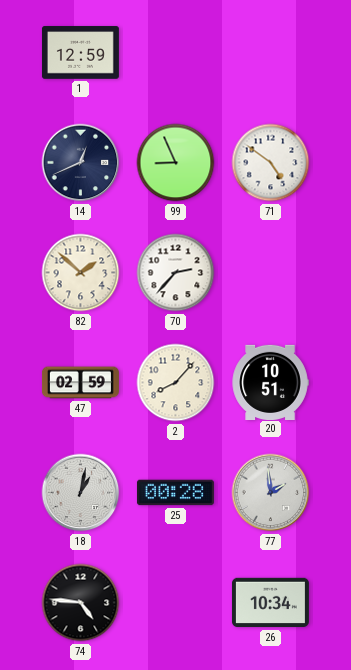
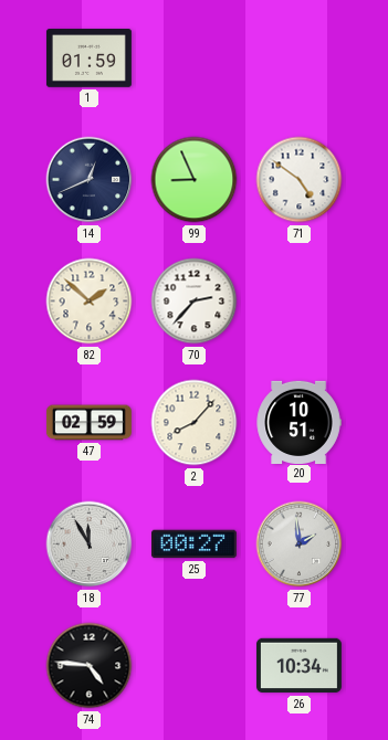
1: 12:59 -> 01:59 (88, 59)
18: 1:02 -> 11:55 (90, 545)
25: 00:28 -> 00:27 (193, 545)
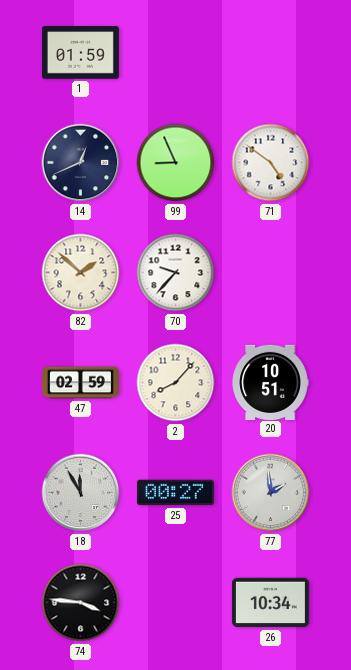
70: 2:37 -> 9:37 (176, 273)
74: 4:46 -> 3:46 (81, 603)
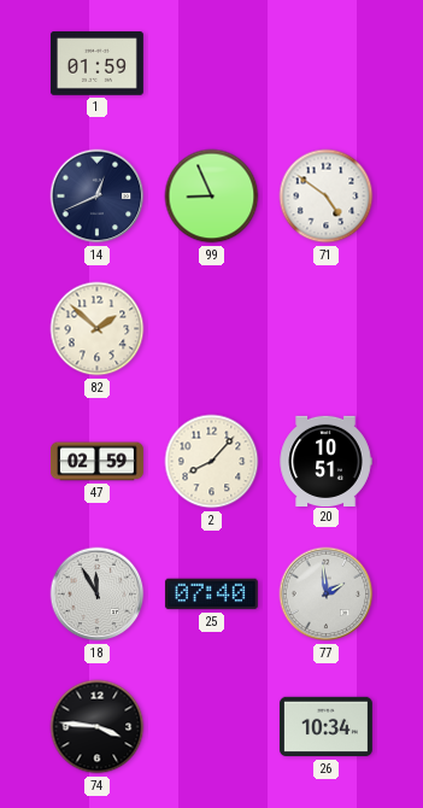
70: 9:37 -> none (176, 273)
25: 00:27 -> 07:40 (211, 595)
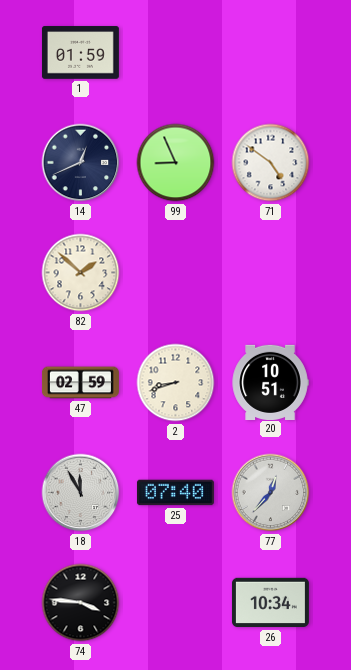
2: 8:07 -> 8:42 (176, 383)
77: 1:59 -> 12:37 (271, 493)
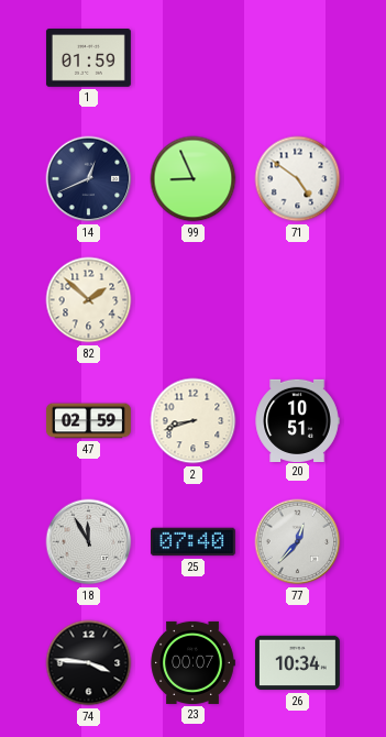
23: none -> 00:07 (192, 662)
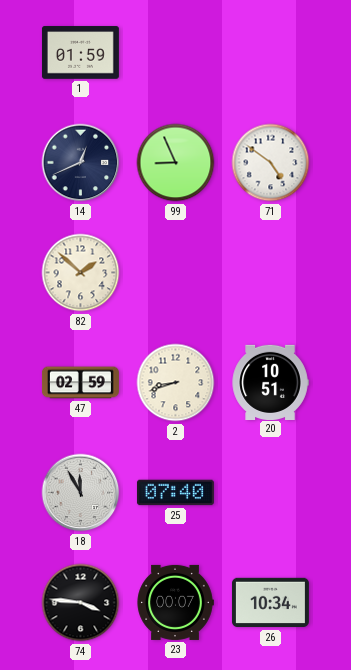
77: 12:37 -> none (298, 542)
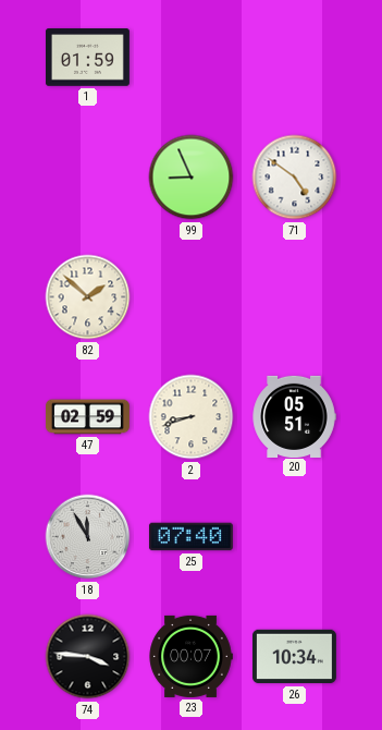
14: 12:41 -> none (81, 163)
20: 10:51 -> 05:51 (294, 416)
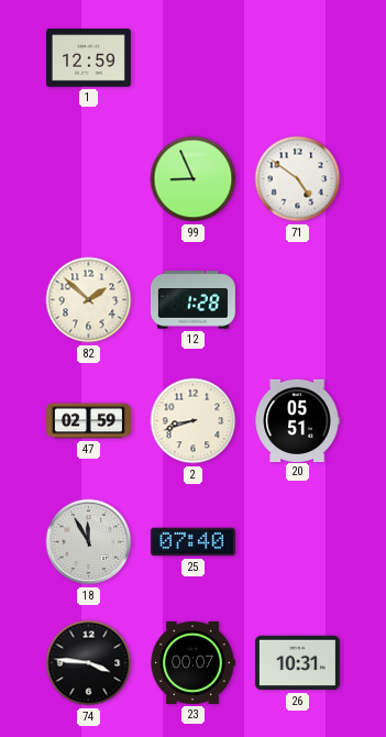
1: 01:59 -> 12:59 (88, 58)
12: none -> 1:28 (192, 300)
26: 10:34 -> 10:31 (297, 663)
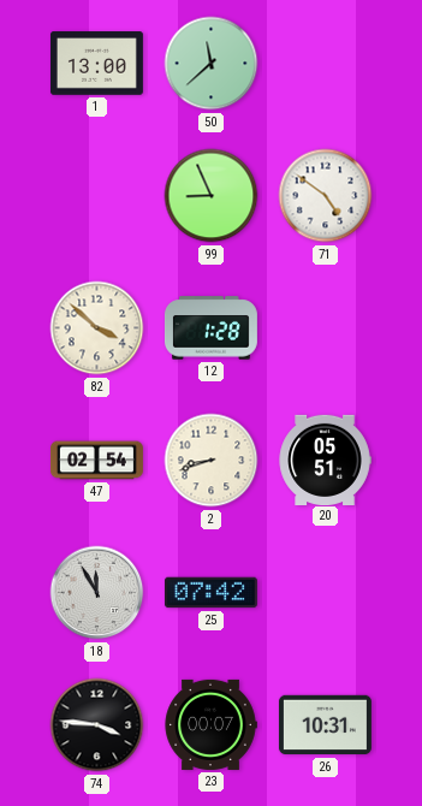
1: 12:59 -> 13:00 (96, 64)
50: none -> 11:38 (212, 64)
82: 1:52 -> 3:52 (97, 328)
47: 02:59 -> 02:54 (96, 461)
25: 07:40 -> 07:42 (210, 593)
